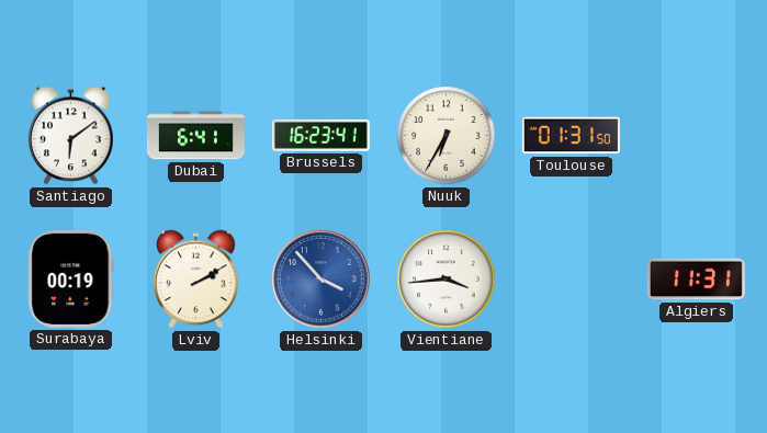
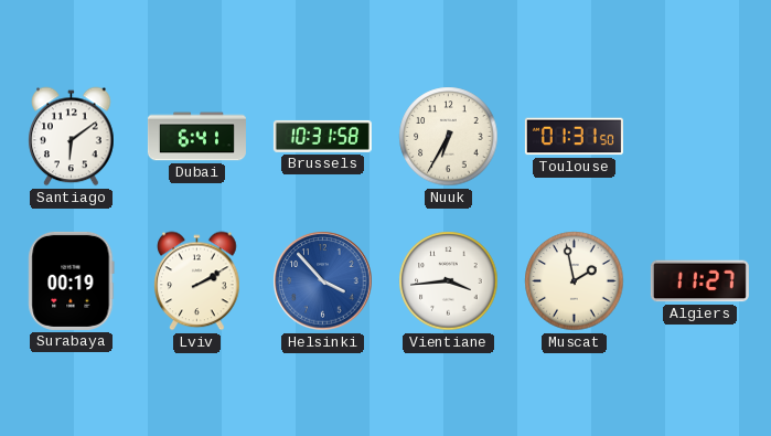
Brussels: 16:23 -> 10:31 (322, 136)
Muscat: none -> 1:58 (575, 281)
Algiers: 11:31 -> 11:27 (699, 281)
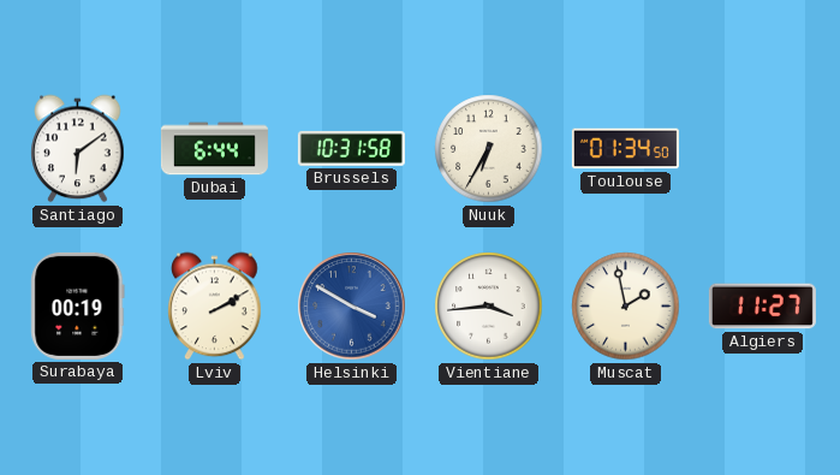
Dubai: 6:41 -> 6:44 (214, 149)
Toulouse: 01:31 -> 01:34 (625, 149)
Helsinki: 3:53 -> 3:50 (352, 307)
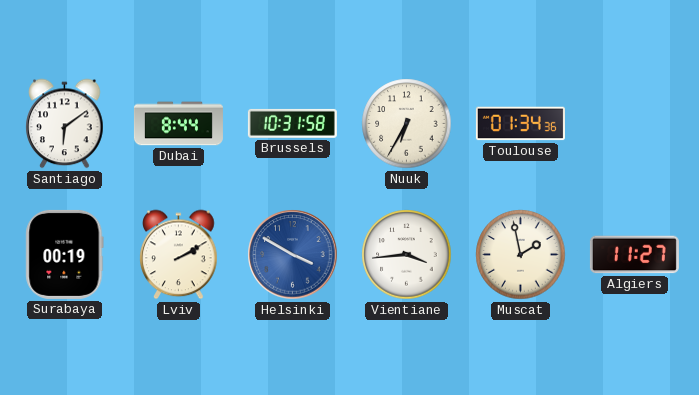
Dubai: 6:44 -> 8:44 (178, 124)
Toulouse: 01:34:50 -> 01:34:36 (520, 124)
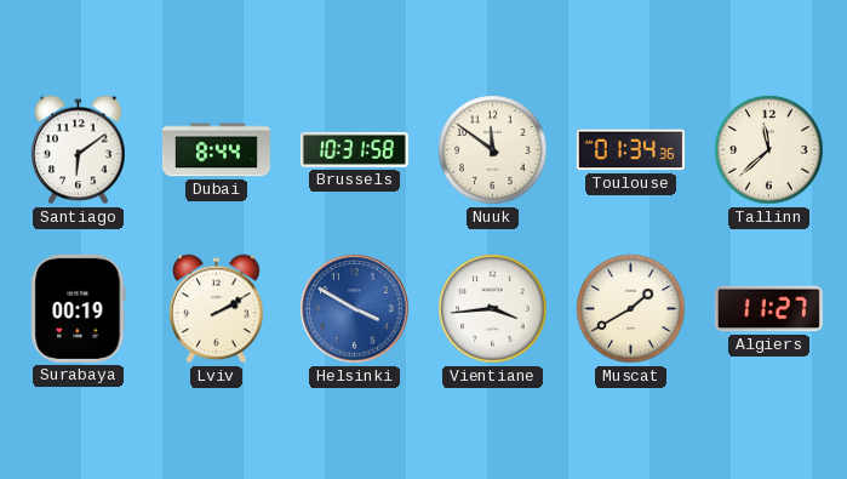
Nuuk: 6:35 -> 11:51 (493, 150)
Tallinn: none -> 11:38 (769, 150)
Muscat: 1:58 -> 1:40 (631, 309)
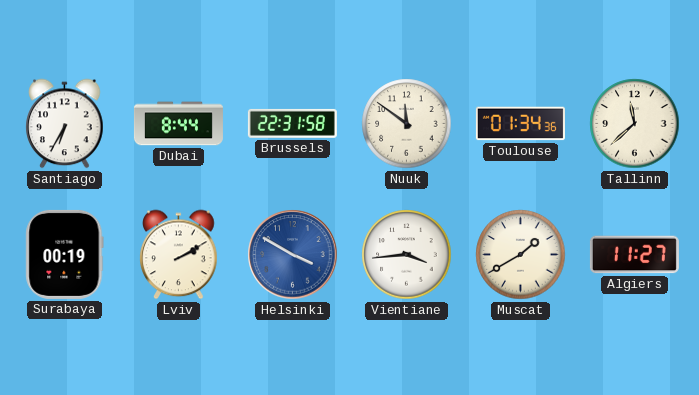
Santiago: 6:09 -> 6:35 (65, 124)
Brussels: 10:31 -> 22:31 (292, 123)
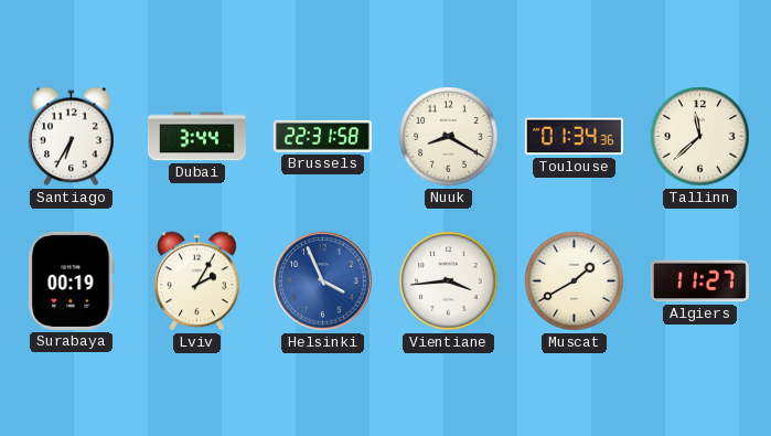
Dubai: 8:44 -> 3:44 (196, 137)
Nuuk: 11:51 -> 8:20 (449, 137)
Lviv: 2:10 -> 2:05 (197, 281)
Helsinki: 3:50 -> 3:56 (323, 281)
